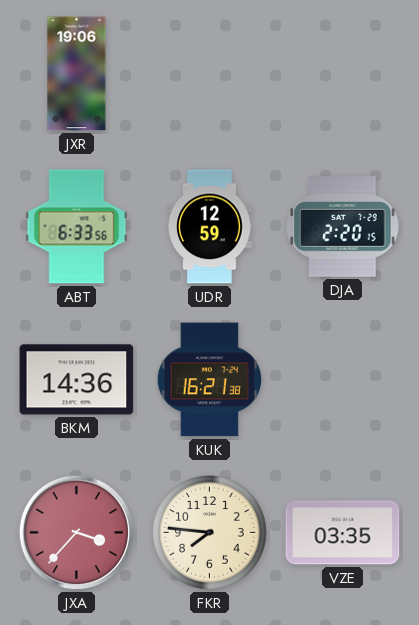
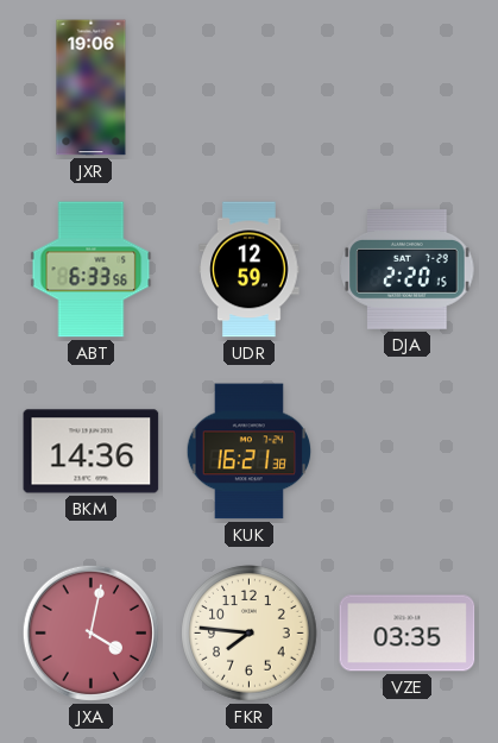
JXA: 3:37 -> 4:02 (90, 632)
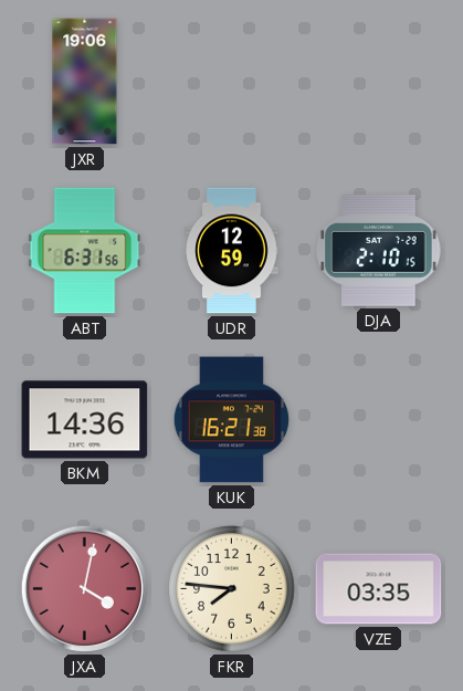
ABT: 6:33 -> 6:31 (85, 251)
DJA: 2:20 -> 2:10 (379, 251)
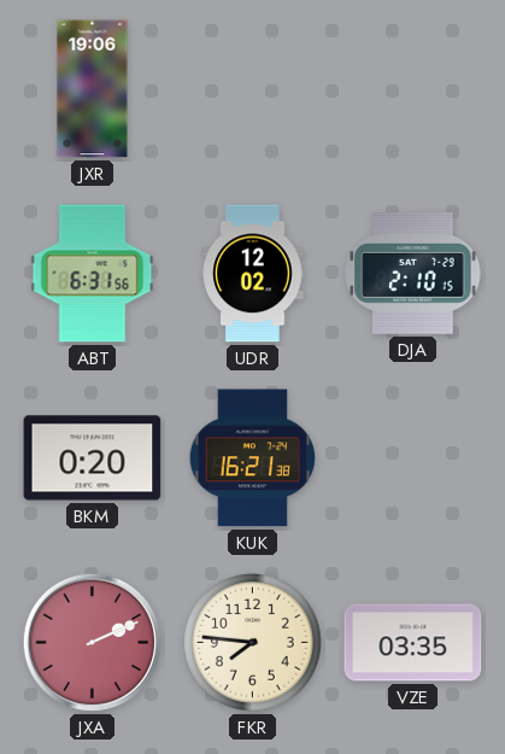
UDR: 12:59 -> 12:02 (253, 274)
BKM: 14:36 -> 0:20 (93, 458)
JXA: 4:02 -> 2:11 (92, 642)
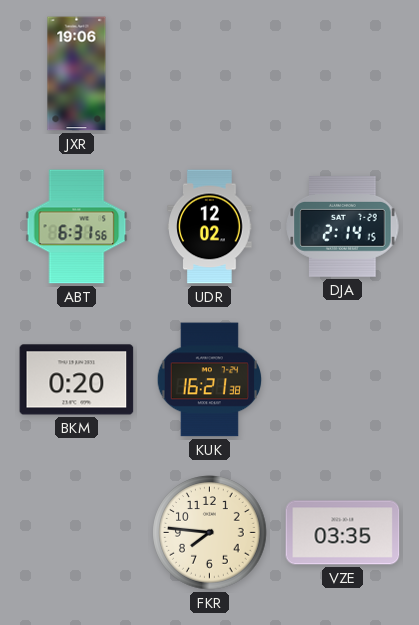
DJA: 2:10 -> 2:14 (343, 227)
JXA: 2:11 -> none (92, 642)
